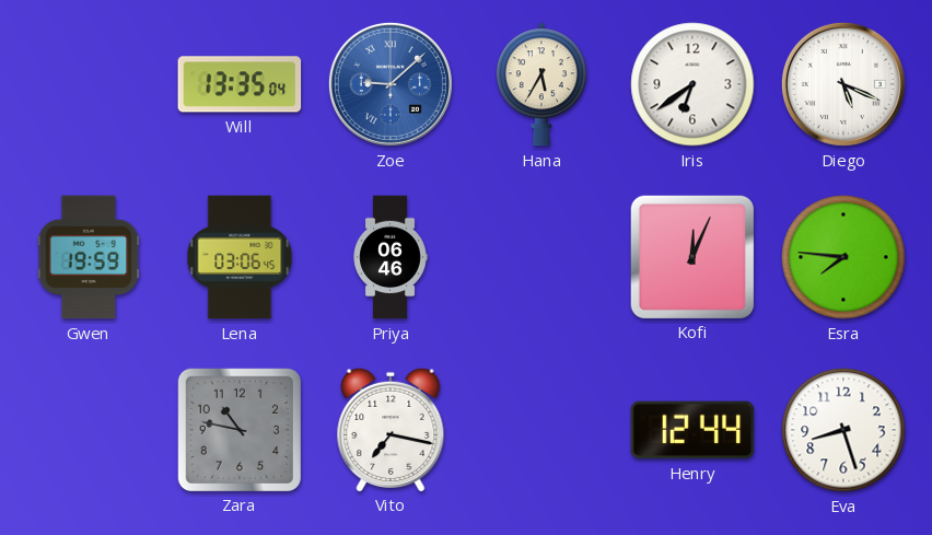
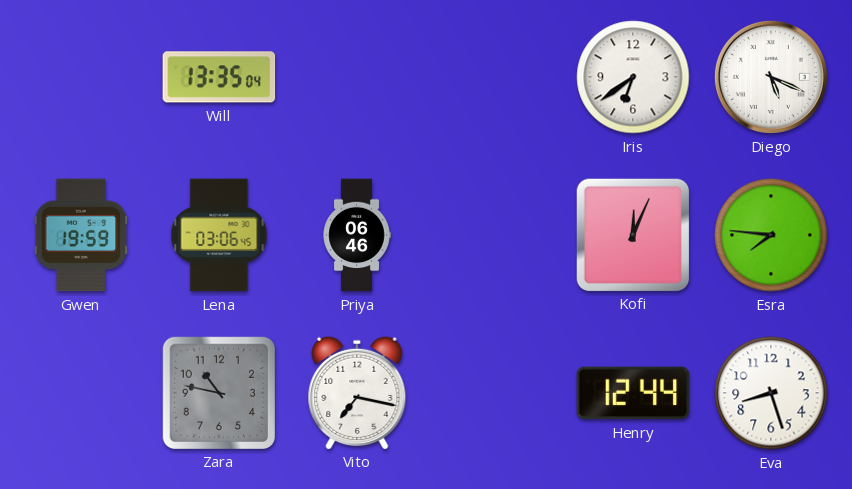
Zoe: 9:08 -> none (391, 84)
Hana: 5:35 -> none (541, 84)
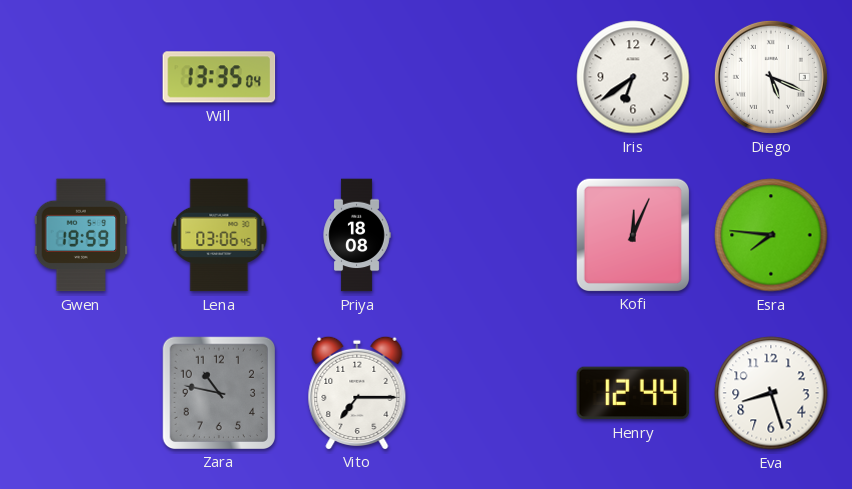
Priya: 06:46 -> 18:08 (357, 235)
Vito: 7:17 -> 7:15 (357, 392)
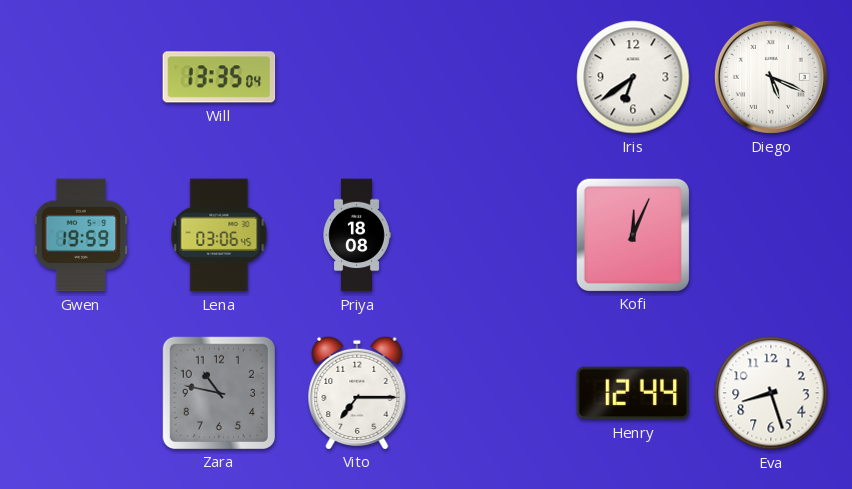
Esra: 7:46 -> none (771, 235)
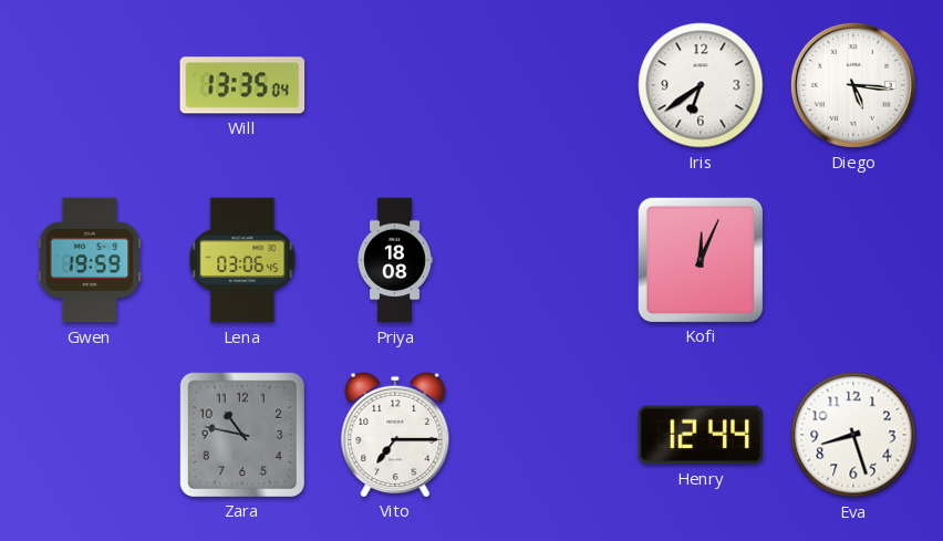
Diego: 5:19 -> 5:16 (853, 85)
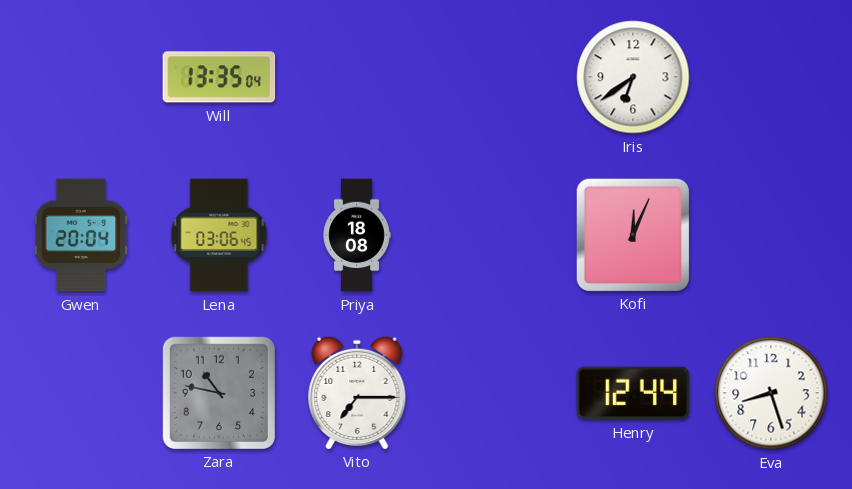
Diego: 5:16 -> none (853, 85)
Gwen: 19:59 -> 20:04 (81, 235)
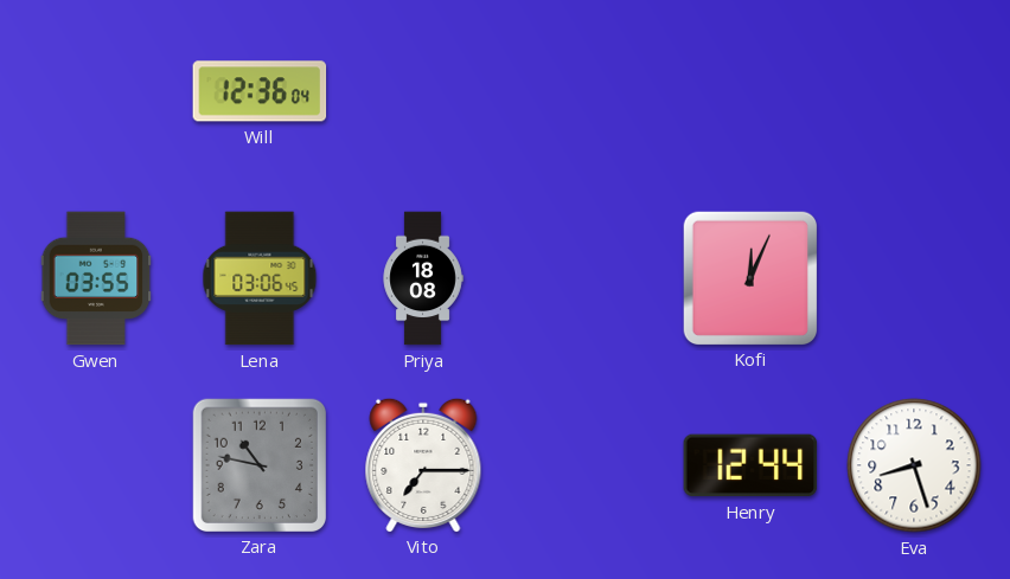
Will: 13:35 -> 12:36 (260, 91)
Iris: 6:39 -> none (633, 77)
Gwen: 20:04 -> 03:55 (96, 278)
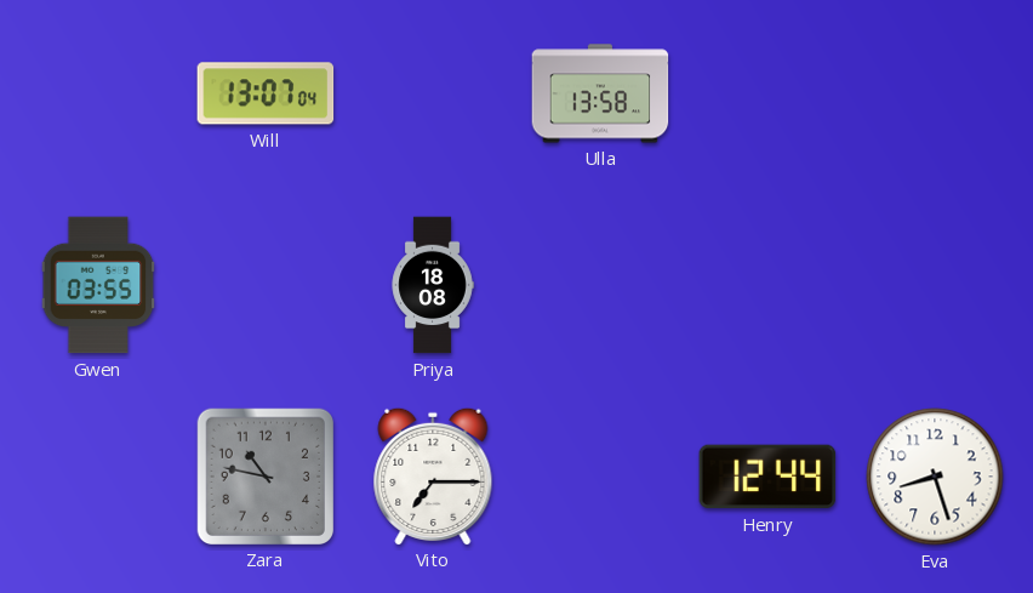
Will: 12:36 -> 13:07 (266, 93)
Ulla: none -> 13:58 (600, 93)
Lena: 03:06 -> none (260, 278)
Kofi: 12:04 -> none (749, 277)
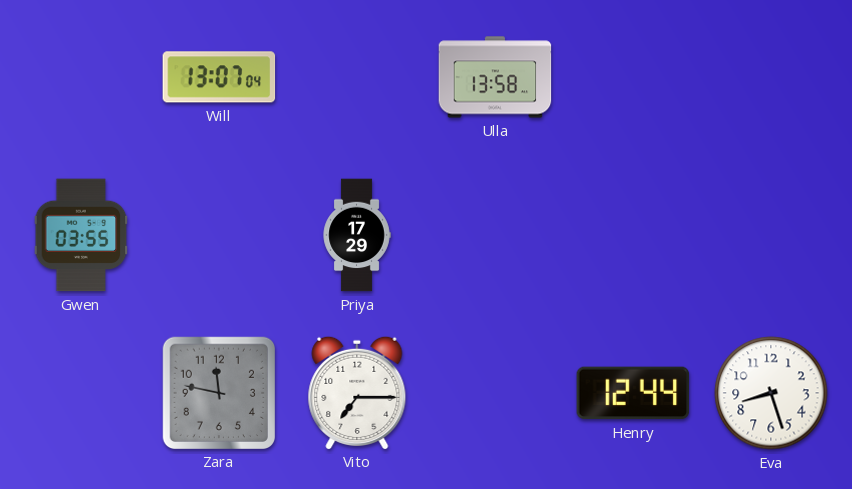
Priya: 18:08 -> 17:29 (357, 235)
Zara: 10:47 -> 11:47 (218, 392)
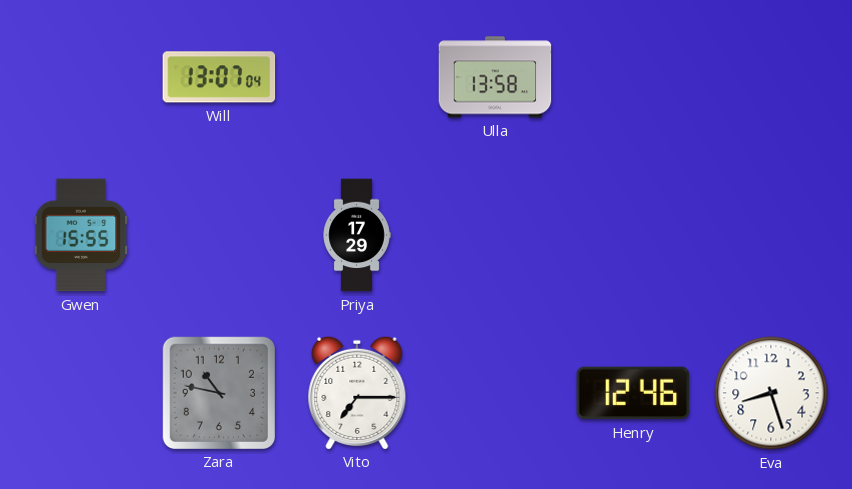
Gwen: 03:55 -> 15:55 (81, 235)
Zara: 11:47 -> 10:47 (218, 392)
Henry: 12:44 -> 12:46 (633, 393)
